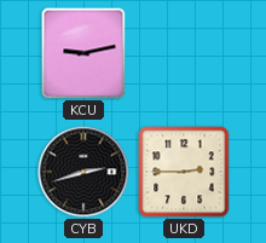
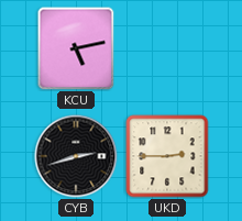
KCU: 9:13 -> 5:13 (76, 48)
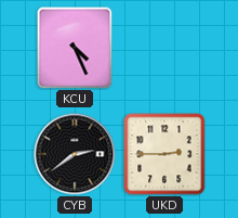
KCU: 5:13 -> 4:26 (75, 48)
CYB: 2:42 -> 2:39 (75, 154)
